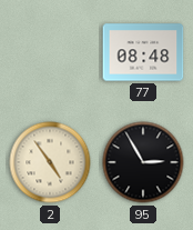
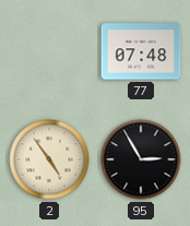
77: 08:48 -> 07:48 (141, 51)
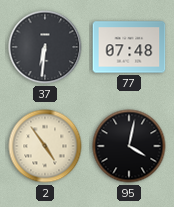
37: none -> 6:31 (45, 47)
95: 2:55 -> 4:02 (129, 146)
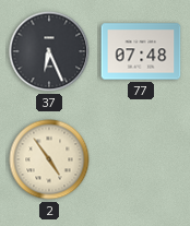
37: 6:31 -> 6:26 (49, 51)
95: 4:02 -> none (129, 146)
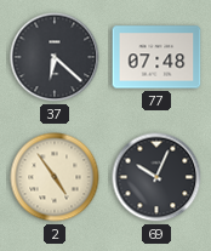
37: 6:26 -> 6:22 (55, 57)
69: none -> 10:04 (156, 177)
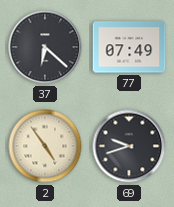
77: 07:48 -> 07:49 (129, 47)
69: 10:04 -> 9:42 (129, 146)
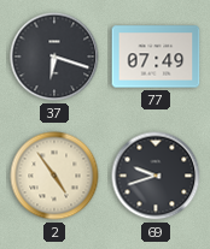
37: 6:22 -> 6:18 (54, 57)
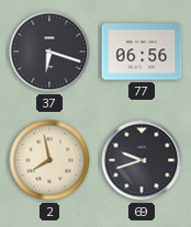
77: 07:49 -> 06:56 (142, 52)
2: 4:54 -> 7:58 (49, 160)
